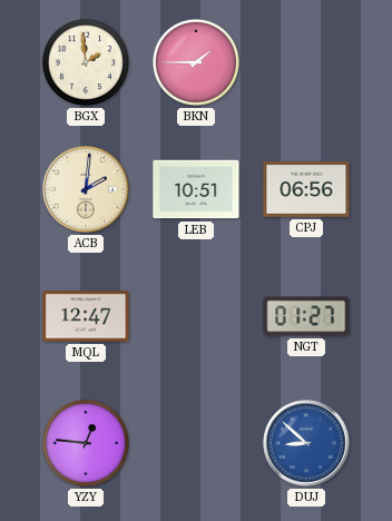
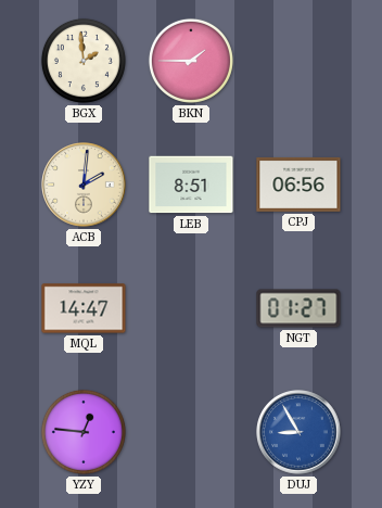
LEB: 10:51 -> 8:51 (191, 185)
MQL: 12:47 -> 14:47 (84, 308)
DUJ: 8:52 -> 8:55 (298, 432)
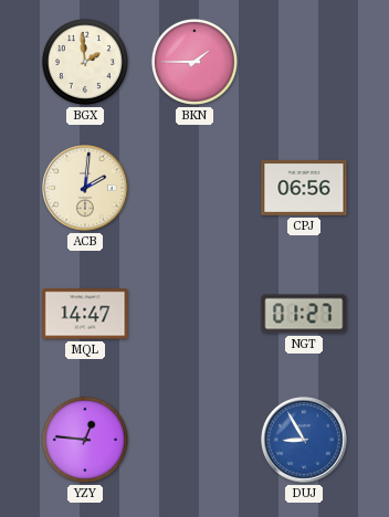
LEB: 8:51 -> none (191, 185)
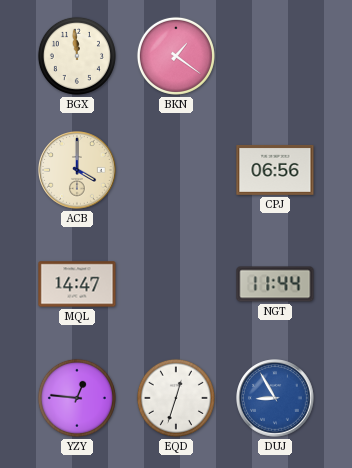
BGX: 1:59 -> 11:59 (77, 56)
BKN: 1:45 -> 1:21 (176, 56)
ACB: 2:01 -> 4:00 (77, 170)
NGT: 01:27 -> 11:44 (275, 284)
EQD: none -> 12:33 (176, 398)
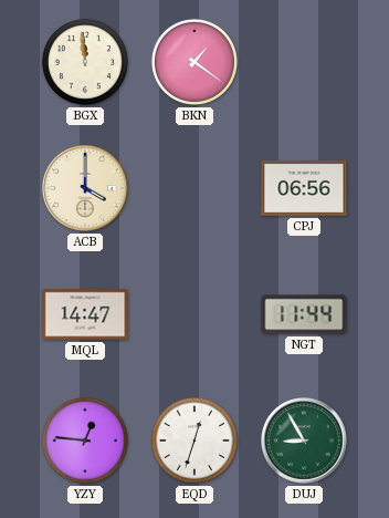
DUJ dial: blue -> green (304, 441)
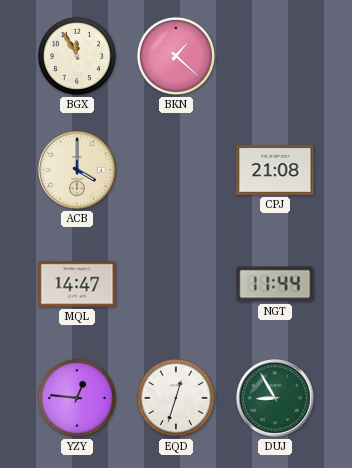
BGX: 11:59 -> 11:55 (77, 56)
BKN: 1:21 -> 1:22 (176, 56)
CPJ: 06:56 -> 21:08 (275, 170)
